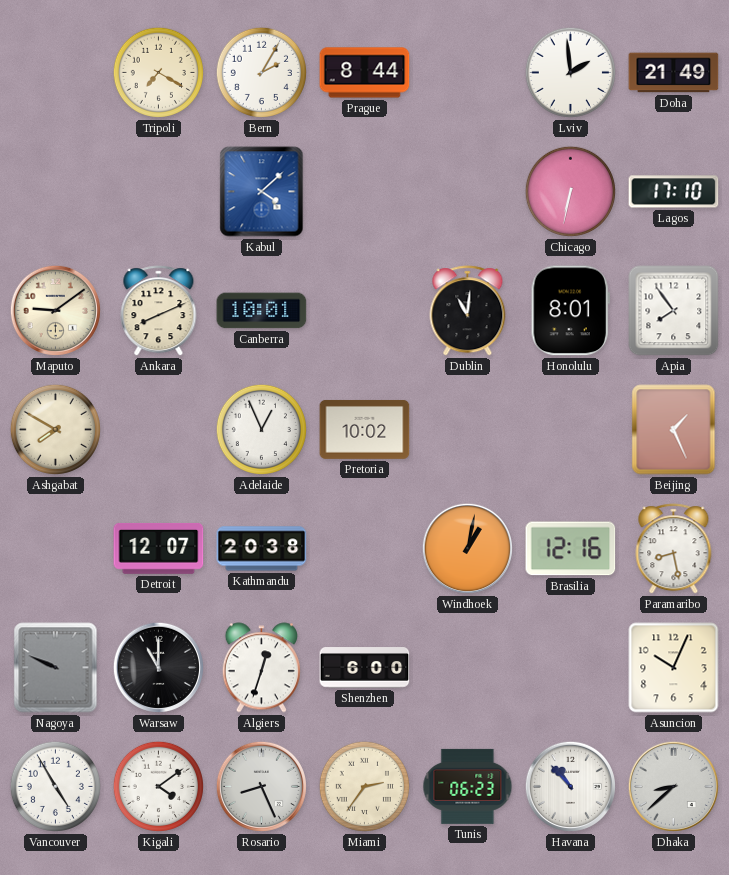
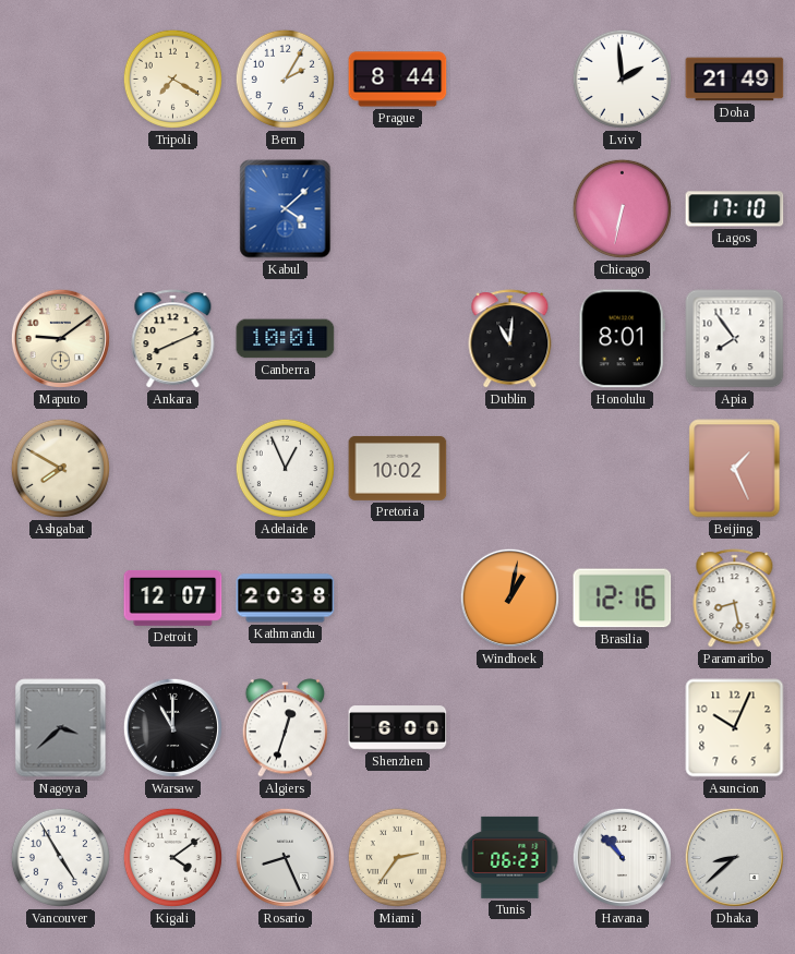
Nagoya: 9:49 -> 3:38 (61, 728)
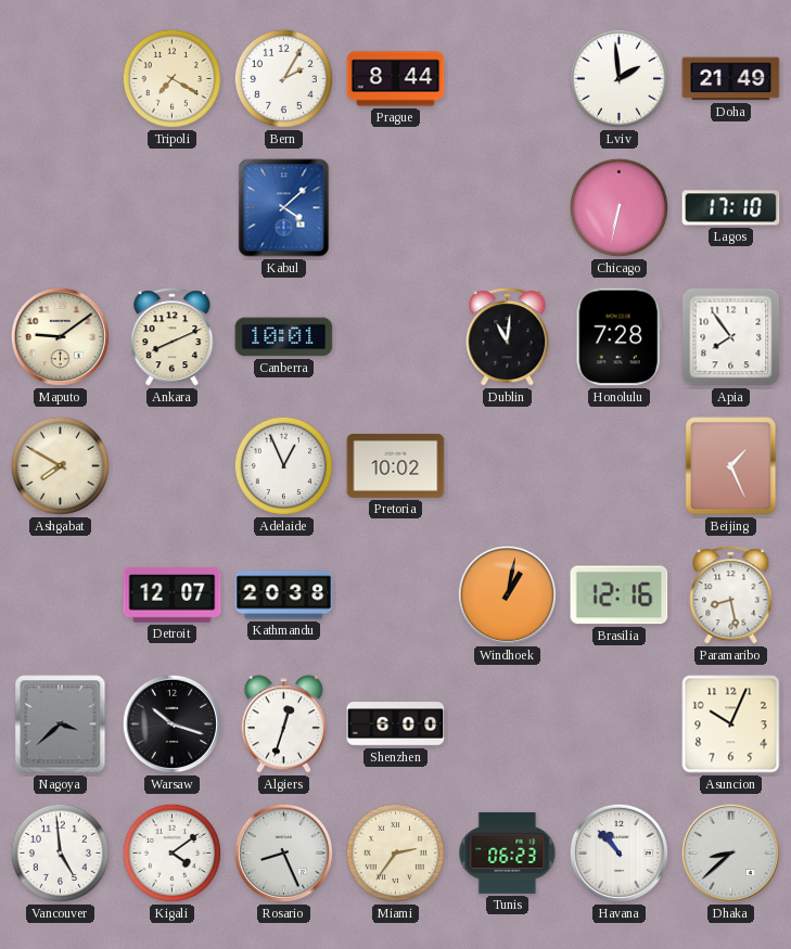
Honolulu: 8:01 -> 7:28 (618, 337)
Warsaw: 11:00 -> 10:18 (171, 723)
Vancouver: 4:55 -> 4:59 (60, 852)
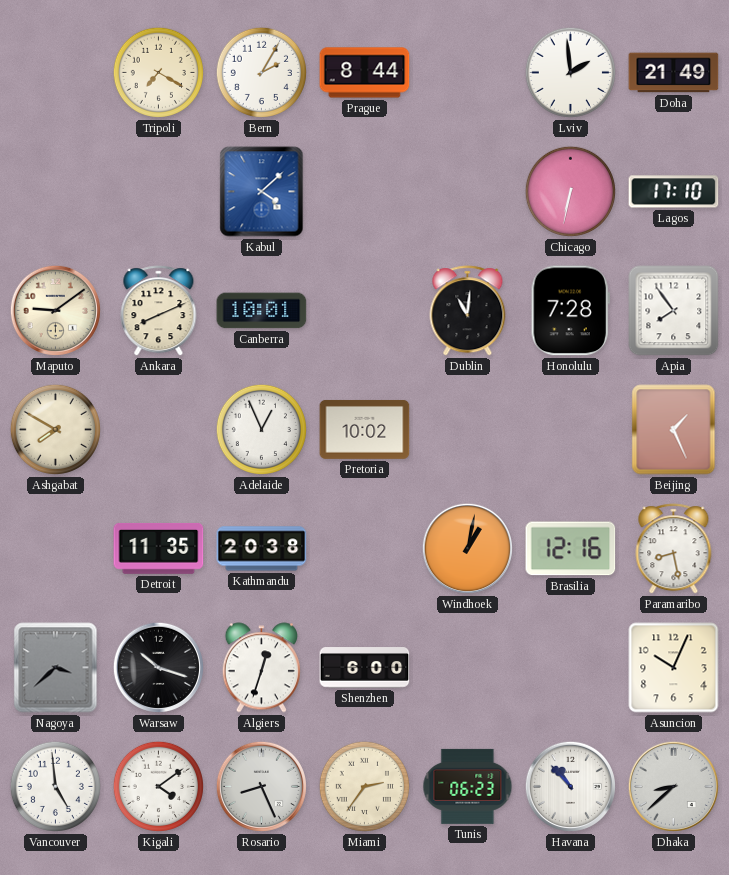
Detroit: 12:07 -> 11:35 (159, 548)
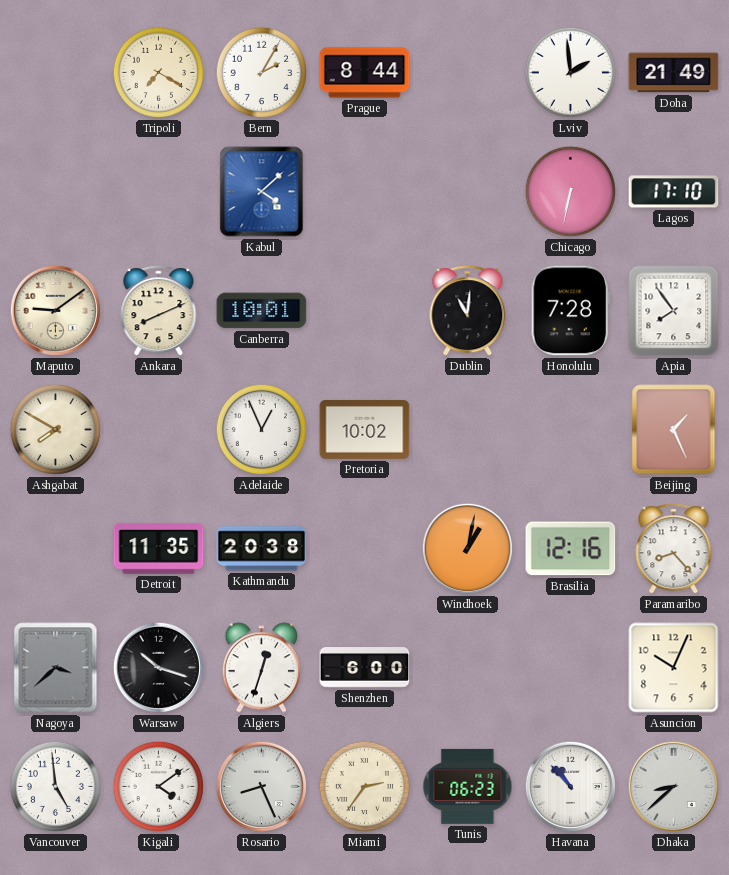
Paramaribo: 8:28 -> 8:23 (674, 549)
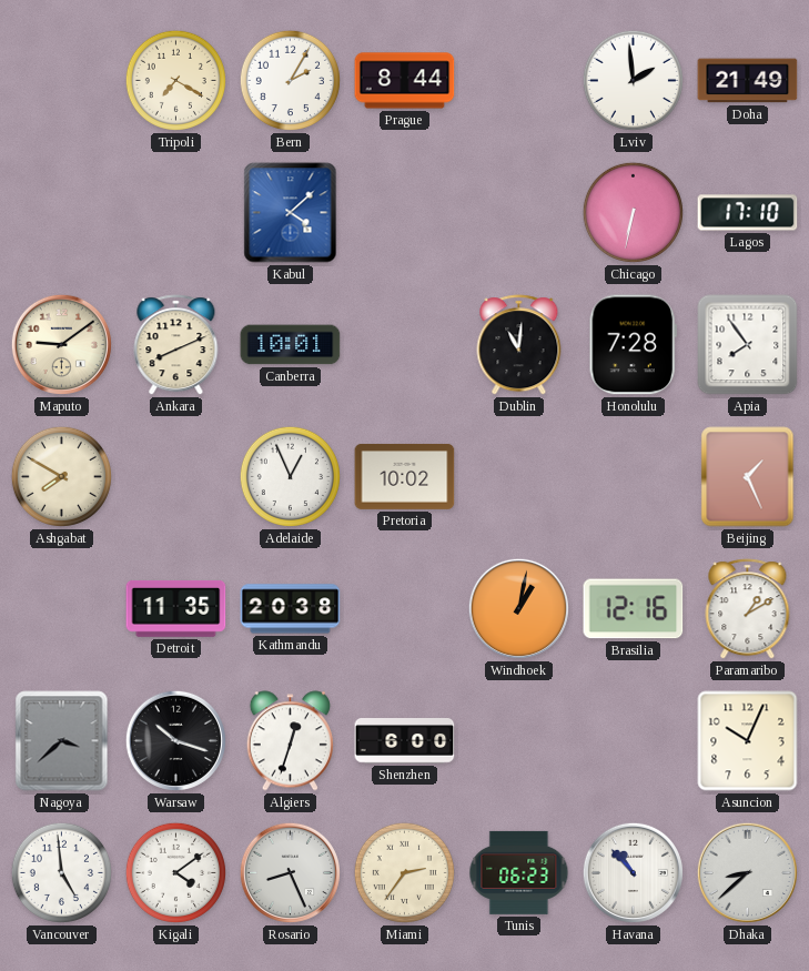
Paramaribo: 8:23 -> 1:10 (748, 609)
